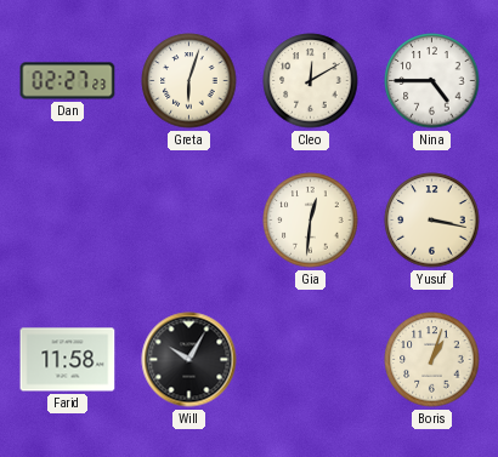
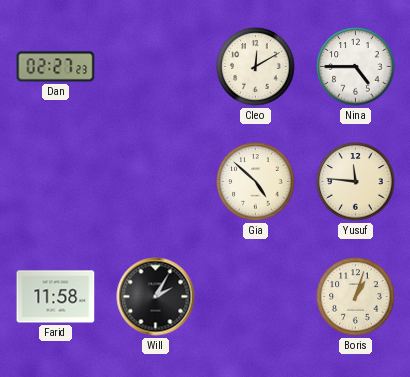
Greta: 6:03 -> none (189, 81)
Gia: 12:31 -> 4:52 (256, 182)
Yusuf: 3:17 -> 11:46 (356, 182)
Will: 10:05 -> 2:05 (156, 297)
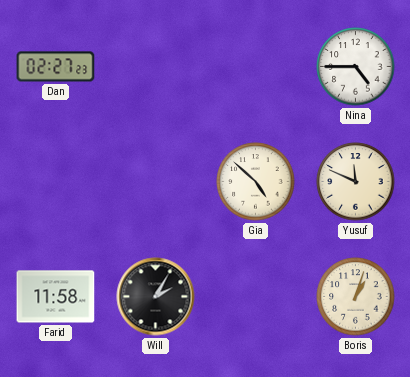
Cleo: 12:10 -> none (256, 67)
Yusuf: 11:46 -> 11:49 (356, 182)
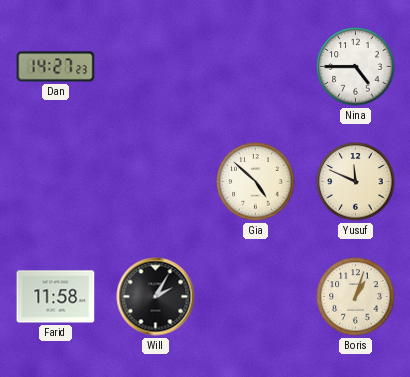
Dan: 02:27 -> 14:27 (56, 67)
